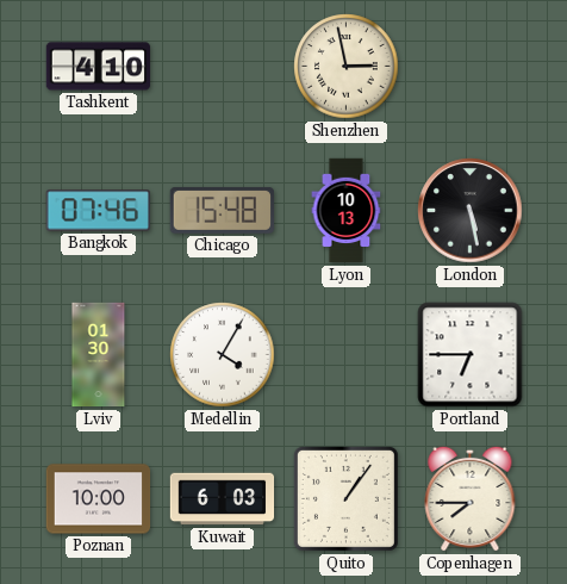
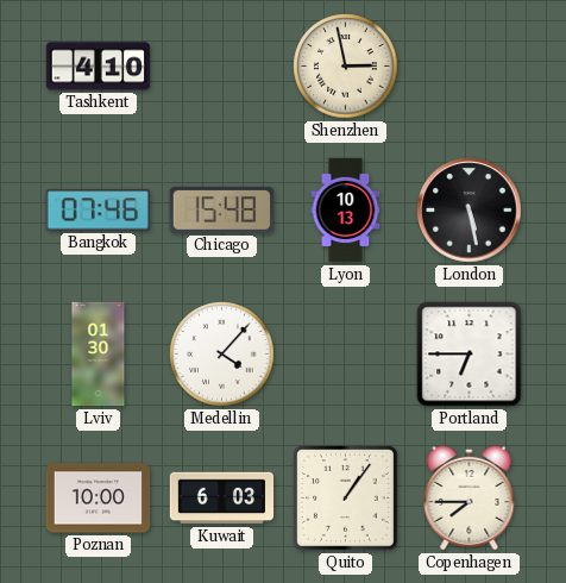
Medellin: 4:05 -> 4:07 (222, 355)
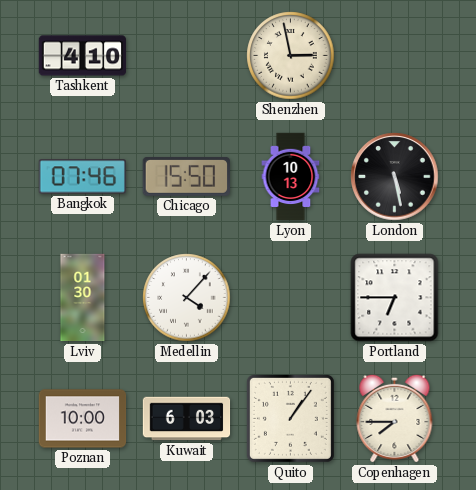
Chicago: 15:48 -> 15:50 (186, 177)
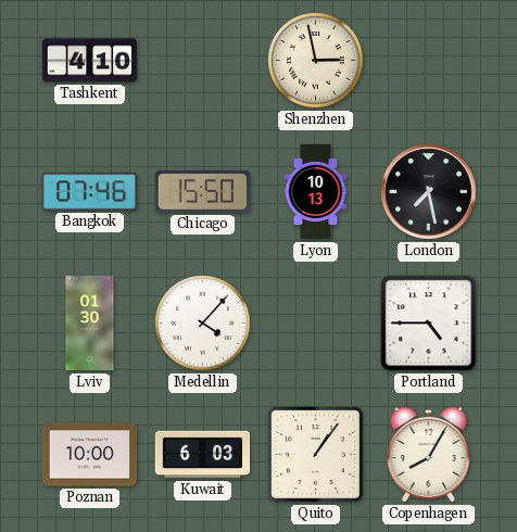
London: 5:28 -> 7:28 (429, 192)
Portland: 6:45 -> 4:45 (429, 324)
Copenhagen: 7:45 -> 8:05 (429, 454)
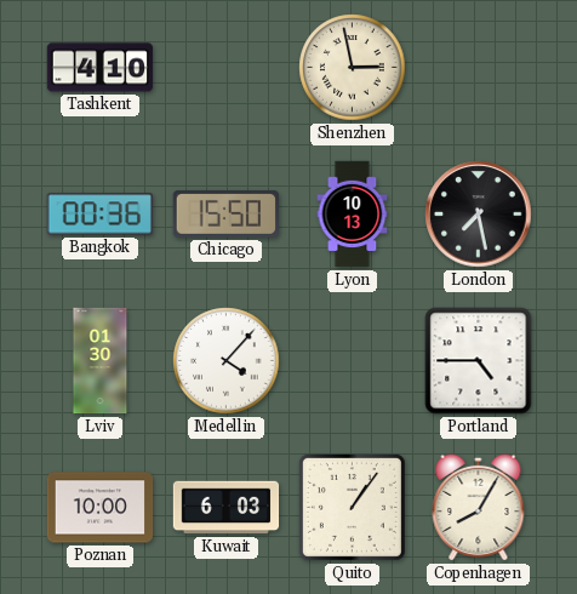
Bangkok: 07:46 -> 00:36 (99, 215)
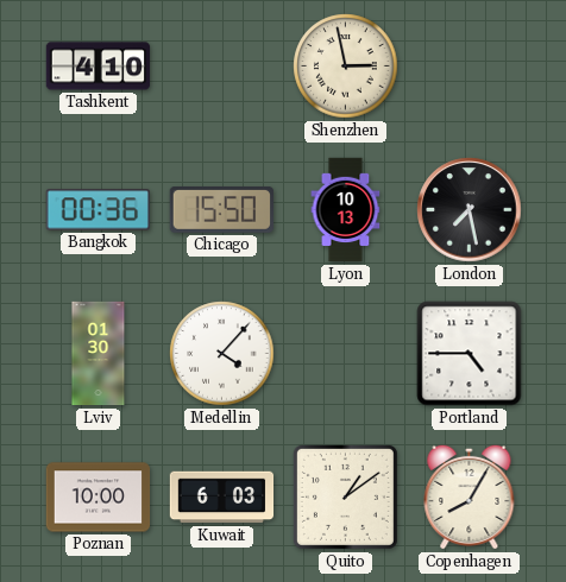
Quito: 1:06 -> 1:09 (345, 496)
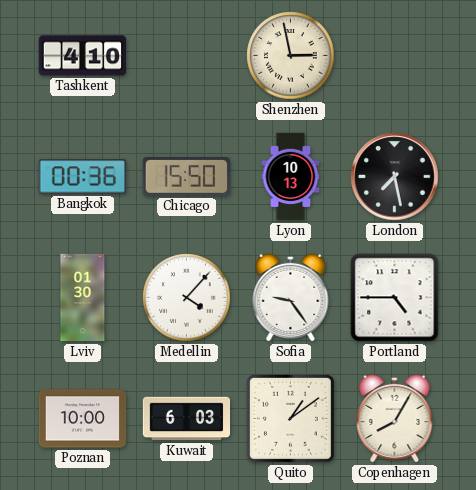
Sofia: none -> 9:24 (291, 297)
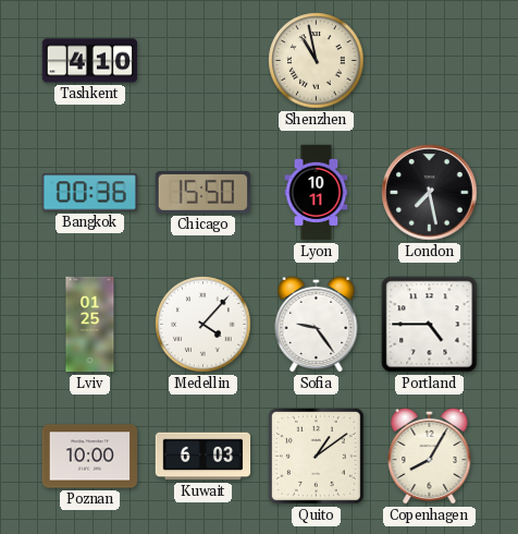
Shenzhen: 2:58 -> 10:58 (317, 61)
Lyon: 10:13 -> 10:11 (317, 193)
Lviv: 01:30 -> 01:25 (90, 325)
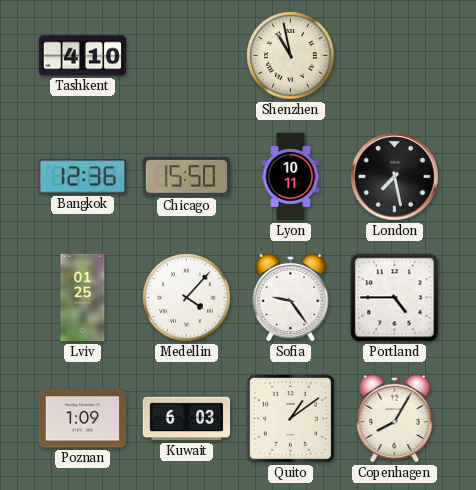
Bangkok: 00:36 -> 12:36 (82, 177)
Poznan: 10:00 -> 1:09 (83, 419)
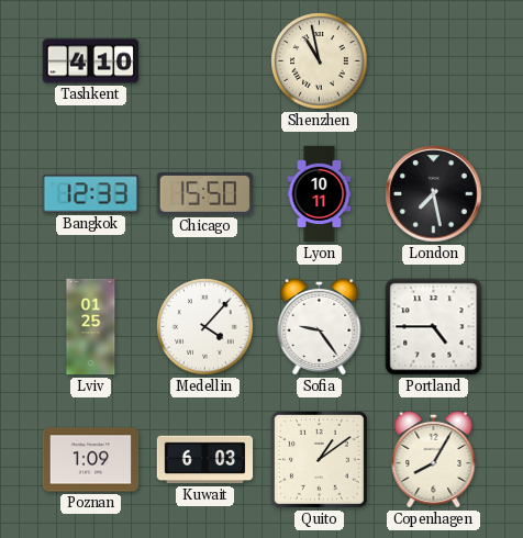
Bangkok: 12:36 -> 12:33 (90, 194)
